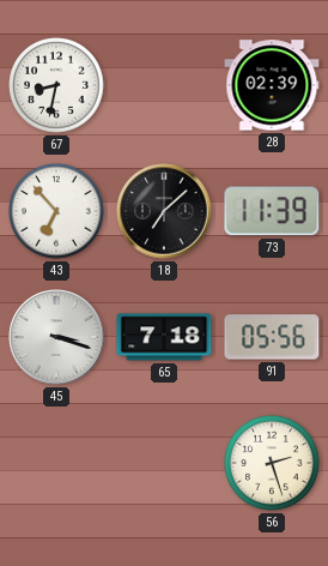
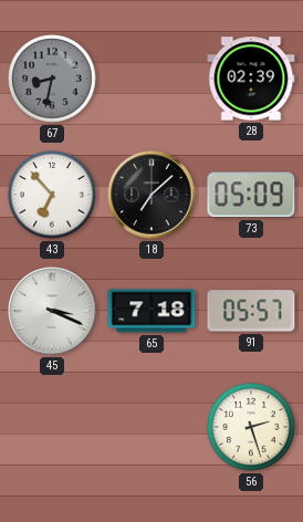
67 dial: white -> grey (52, 79)
73: 11:39 -> 05:09 (251, 195)
45: 3:18 -> 3:19 (52, 311)
91: 05:56 -> 05:57 (251, 311)
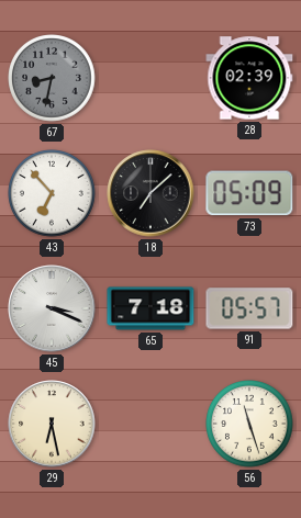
29: none -> 6:28 (52, 424)
56: 2:27 -> 11:27 (249, 424)
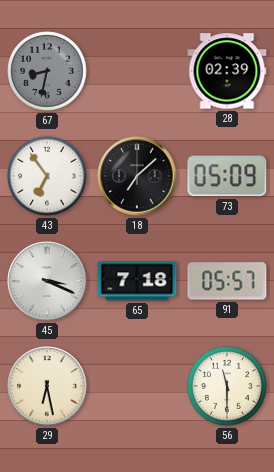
43: 6:53 -> 6:54 (47, 176)
56: 11:27 -> 11:30 (227, 386)
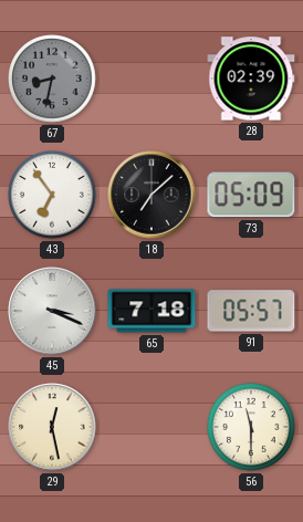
29: 6:28 -> 12:28 (52, 427)
